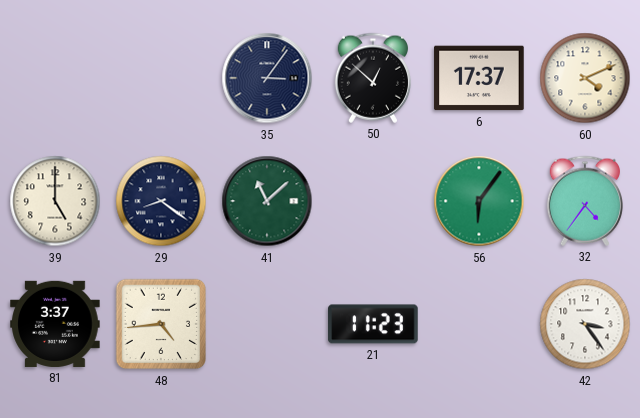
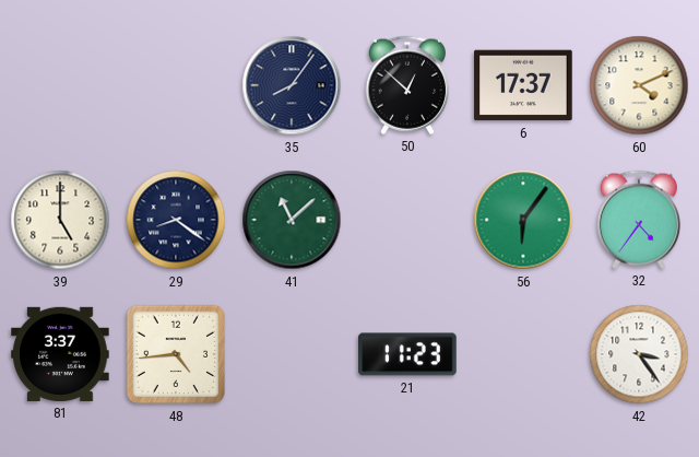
35: 3:06 -> 8:06 (292, 85)
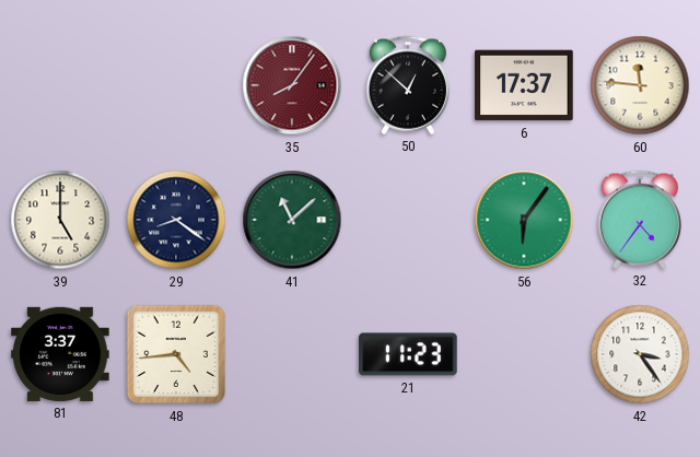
35 dial: navy -> burgundy (292, 85)
60: 4:11 -> 11:46 (640, 85)
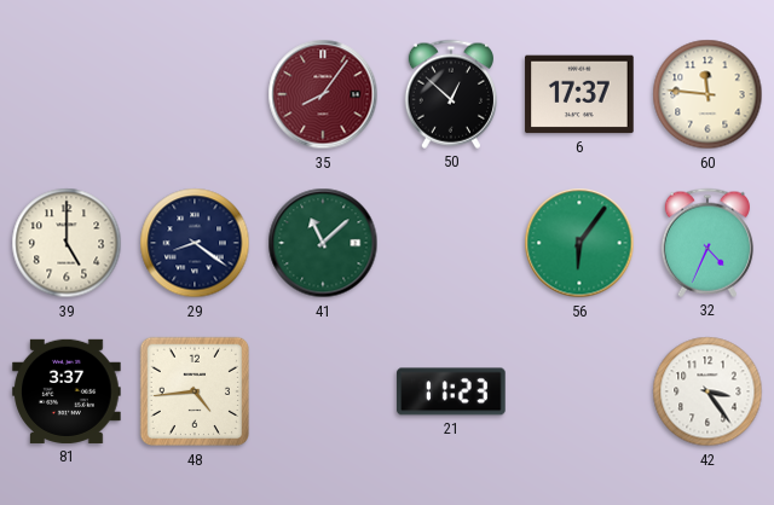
32: 4:36 -> 4:34 (707, 243)
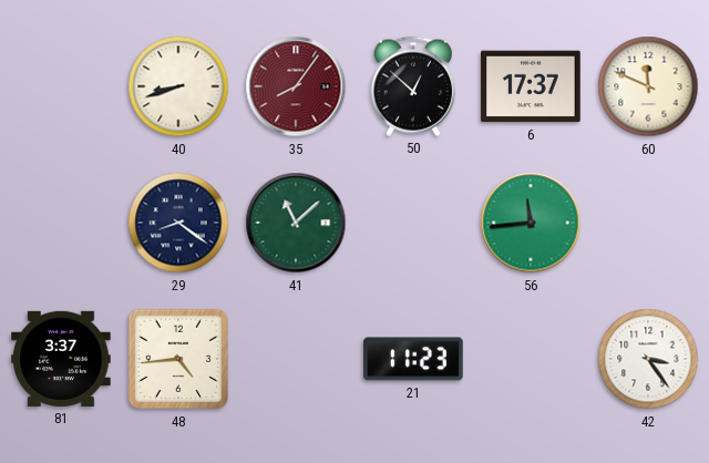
40: none -> 8:42 (178, 86)
60: 11:46 -> 11:49 (648, 86)
39: 5:00 -> none (67, 243)
56: 6:06 -> 11:44 (531, 223)
32: 4:34 -> none (707, 243)
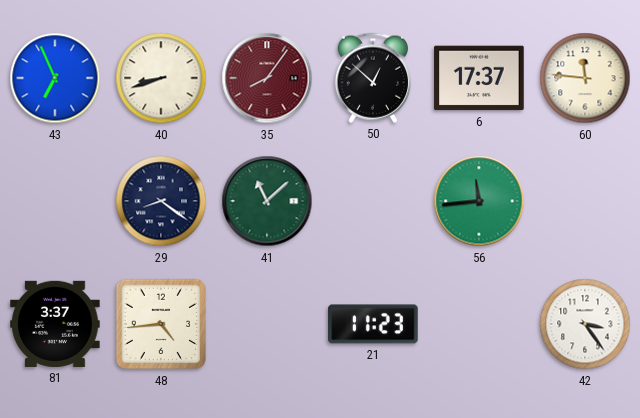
43: none -> 6:56 (55, 78)
60: 11:49 -> 11:46 (585, 78)
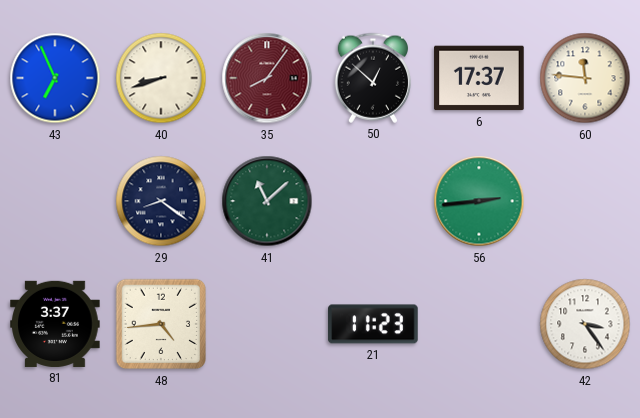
56: 11:44 -> 2:44 (479, 201)
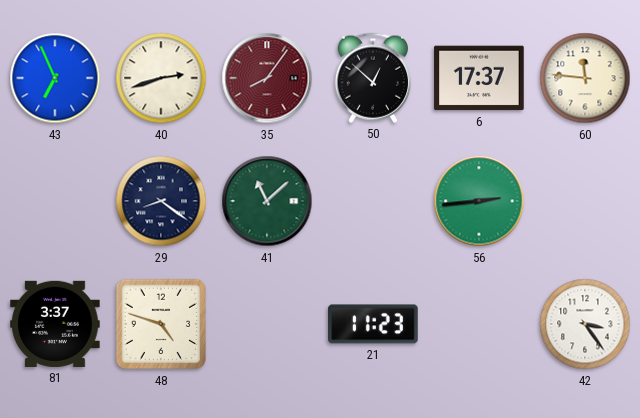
40: 8:42 -> 2:42 (161, 78)
48: 4:44 -> 4:48 (161, 324)
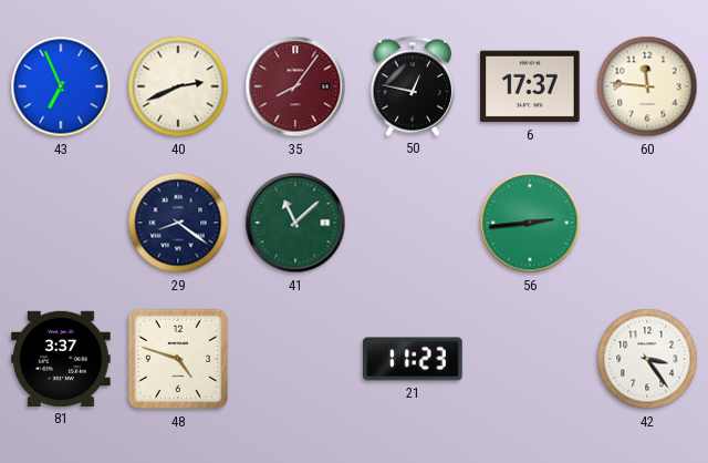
40: 2:42 -> 2:41 (178, 86)
50: 12:52 -> 12:47 (413, 86)
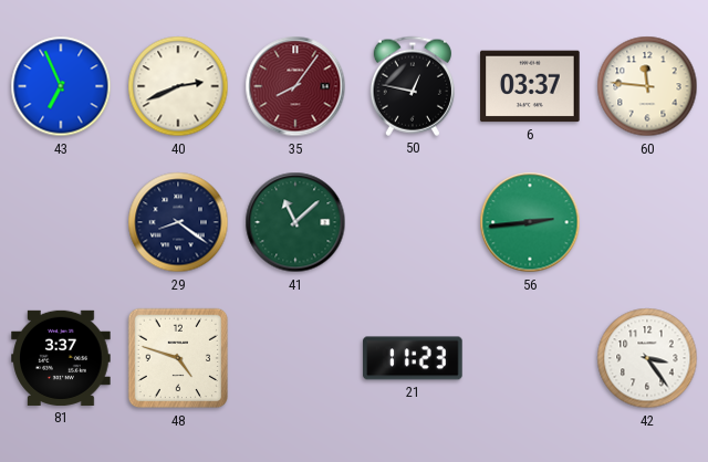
6: 17:37 -> 03:37 (530, 86)
